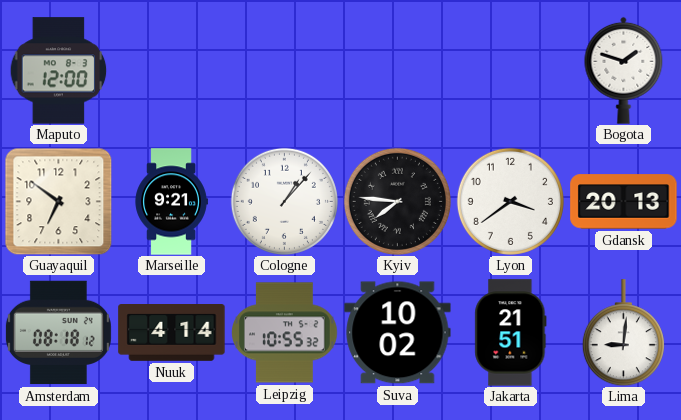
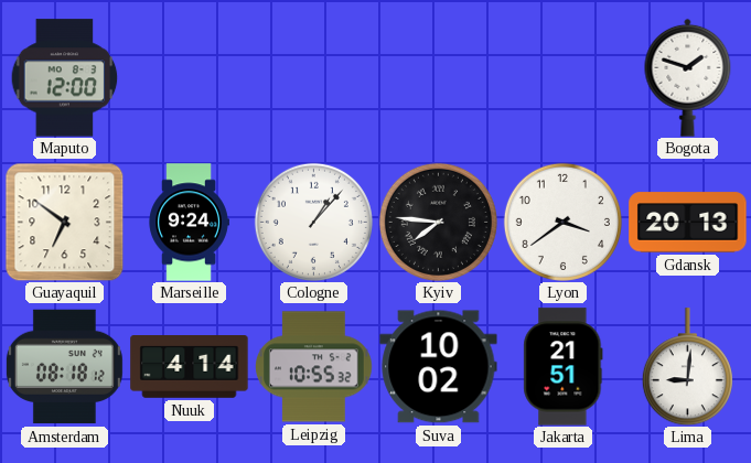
Marseille: 9:21 -> 9:24 (189, 223)
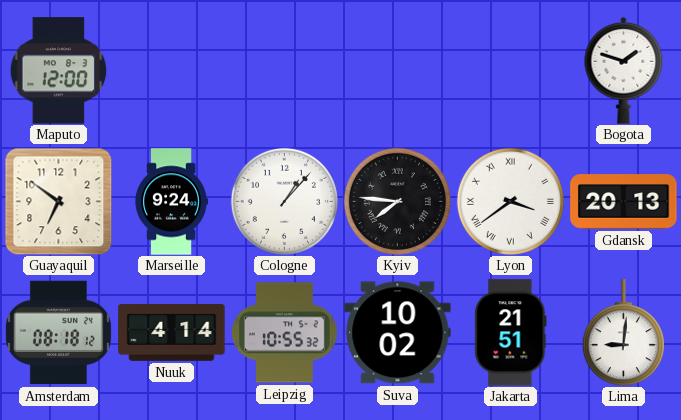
Lyon numerals: Arabic -> Roman (510, 201)
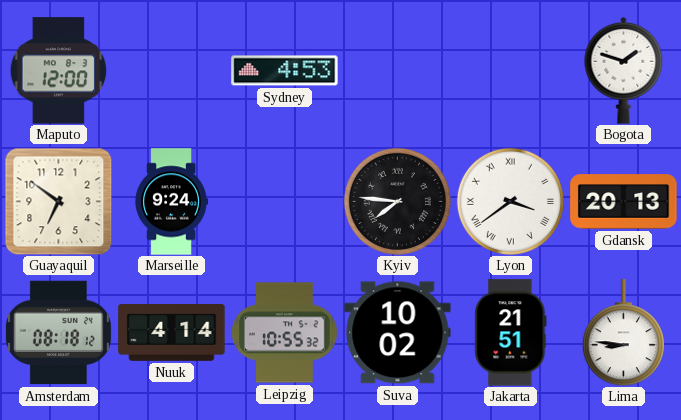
Sydney: none -> 4:53 (285, 71)
Cologne: 1:07 -> none (284, 201)
Lima: 9:01 -> 8:46 (623, 333)
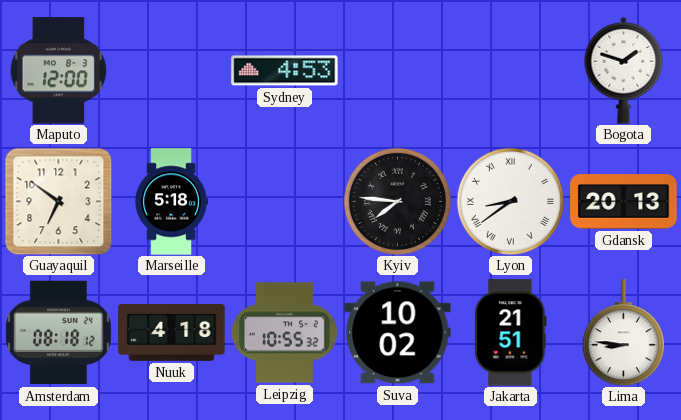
Marseille: 9:24 -> 5:18 (171, 202)
Lyon: 3:39 -> 8:39 (510, 201)
Nuuk: 4:14 -> 4:18 (172, 333)
